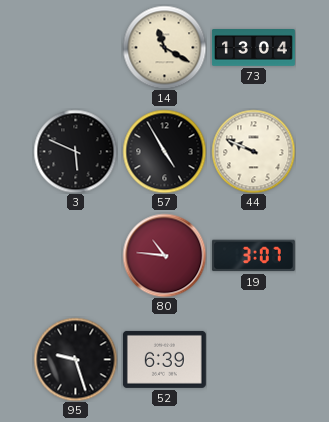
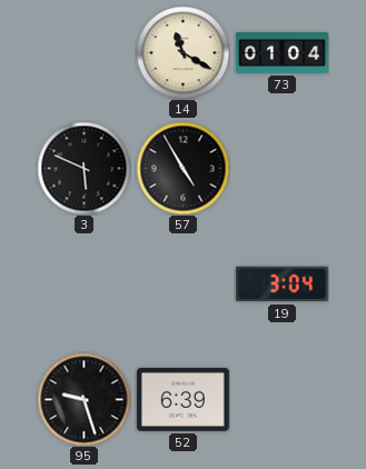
73: 13:04 -> 01:04 (281, 53)
44: 9:49 -> none (253, 151)
80: 10:46 -> none (164, 255)
19: 3:07 -> 3:04 (281, 285)
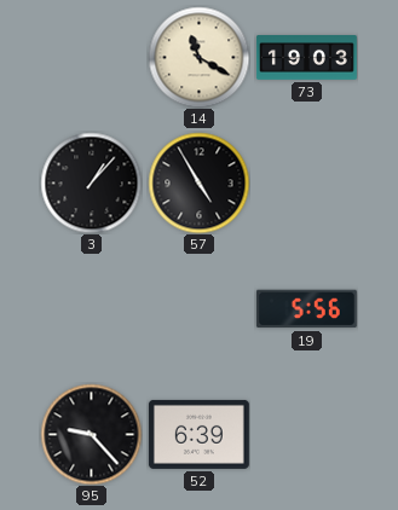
73: 01:04 -> 19:03 (306, 58)
3: 5:49 -> 1:07 (91, 182)
19: 3:04 -> 5:56 (306, 309)
95: 9:27 -> 9:23 (91, 434)
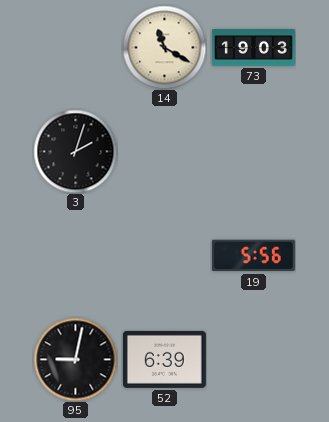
3: 1:07 -> 2:03 (75, 151)
57: 4:55 -> none (198, 182)
95: 9:23 -> 9:02 (75, 359)
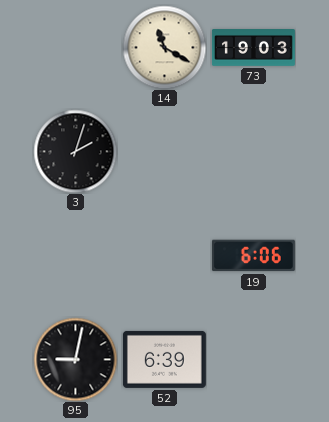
19: 5:56 -> 6:06 (253, 256)
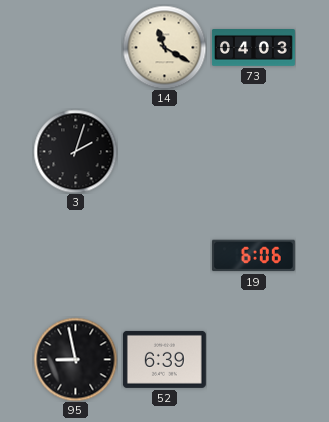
73: 19:03 -> 04:03 (253, 48)
95: 9:02 -> 8:58 (75, 359)
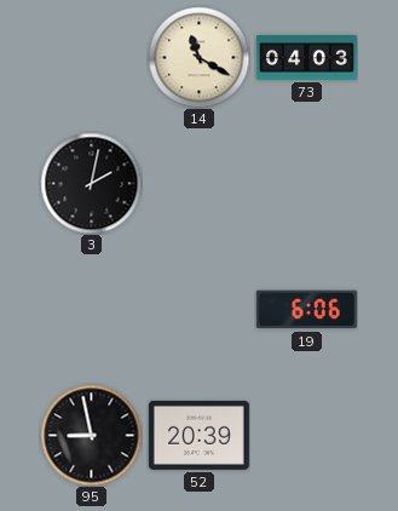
3: 2:03 -> 2:02 (91, 183)
52: 6:39 -> 20:39 (198, 435)
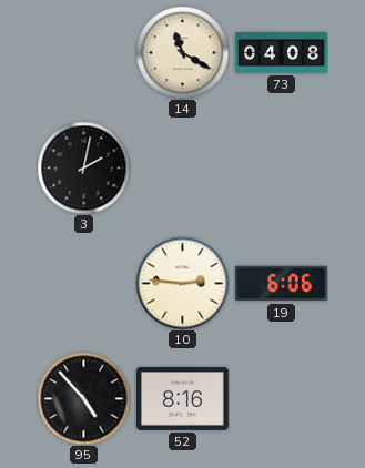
73: 04:03 -> 04:08 (281, 53)
10: none -> 2:46 (182, 283)
95: 8:58 -> 4:53 (83, 398)
52: 20:39 -> 8:16 (182, 398)
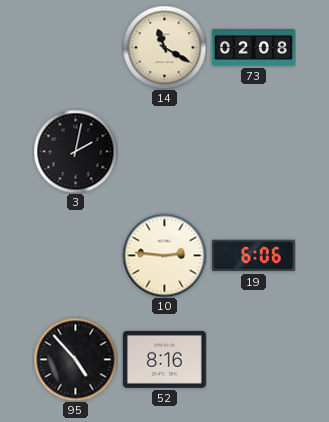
73: 04:08 -> 02:08 (253, 48)
